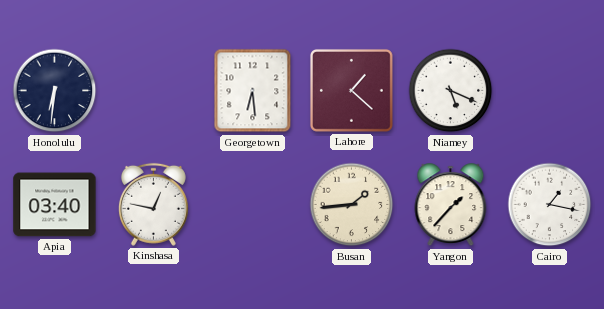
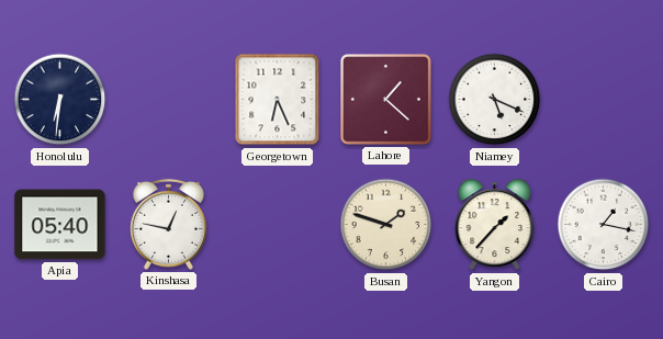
Georgetown: 6:29 -> 6:26 (278, 100)
Apia: 03:40 -> 05:40 (60, 225)
Busan: 1:44 -> 1:48 (386, 225)
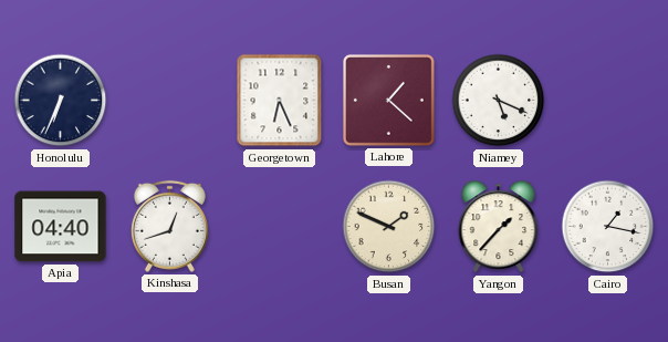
Honolulu: 6:31 -> 6:34 (61, 101)
Apia: 05:40 -> 04:40 (61, 227)
Kinshasa: 12:47 -> 12:42 (169, 226)
Busan: 1:48 -> 1:49 (389, 227)
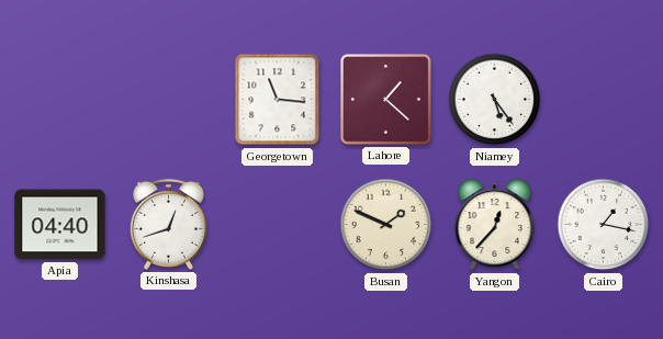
Honolulu: 6:34 -> none (61, 101)
Georgetown: 6:26 -> 11:16 (278, 100)
Niamey: 5:19 -> 5:24 (495, 100)
Yangon: 1:37 -> 12:37 (495, 225)
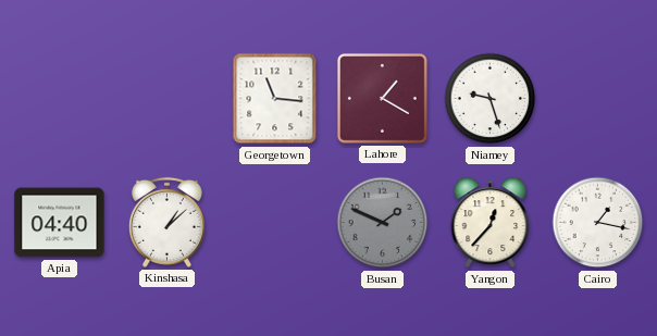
Lahore: 1:22 -> 1:20 (383, 99)
Niamey: 5:24 -> 9:27 (491, 99)
Kinshasa: 12:42 -> 1:08 (166, 222)
Busan dial: cream -> grey (383, 223)
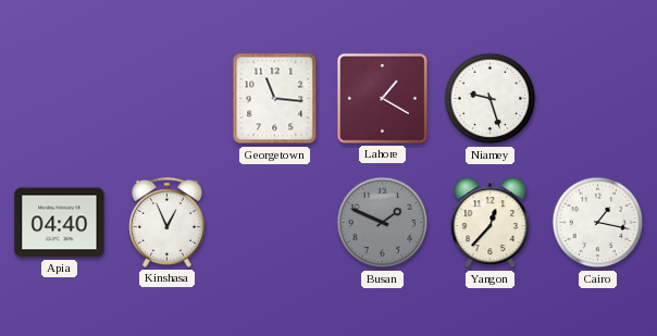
Kinshasa: 1:08 -> 12:56 (166, 222)
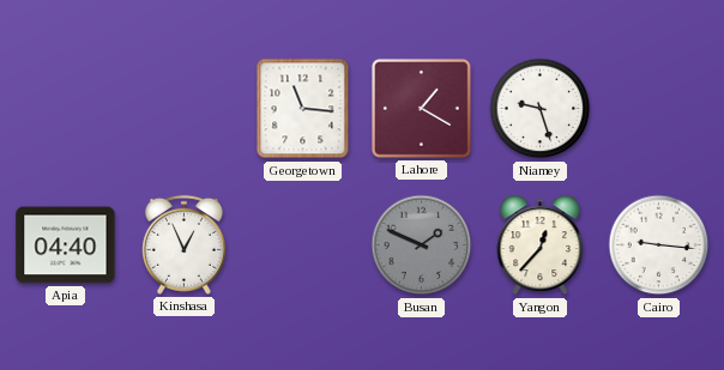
Cairo: 1:17 -> 9:16 (659, 245)
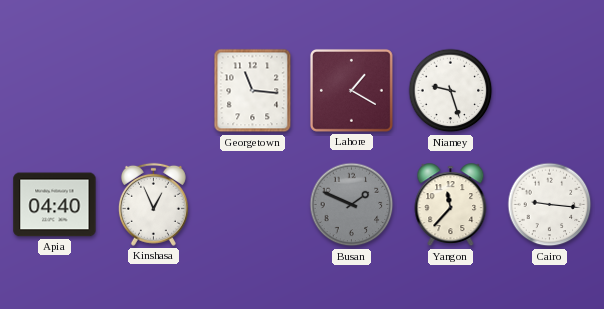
Yangon: 12:37 -> 11:37 (451, 205)
